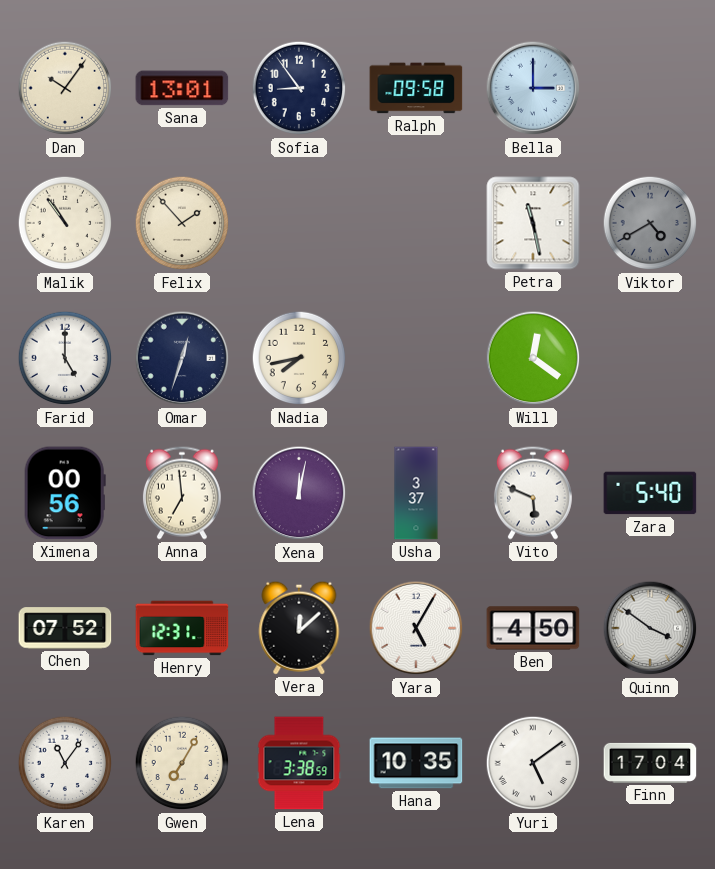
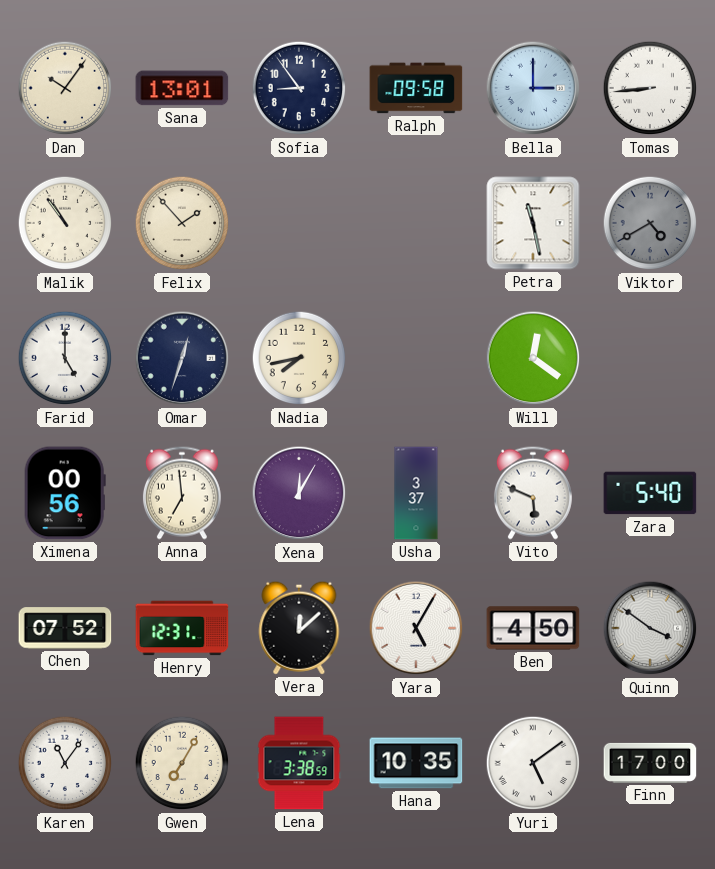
Tomas: none -> 8:44 (650, 88)
Xena: 12:02 -> 12:05 (299, 493)
Finn: 17:04 -> 17:00 (650, 763)
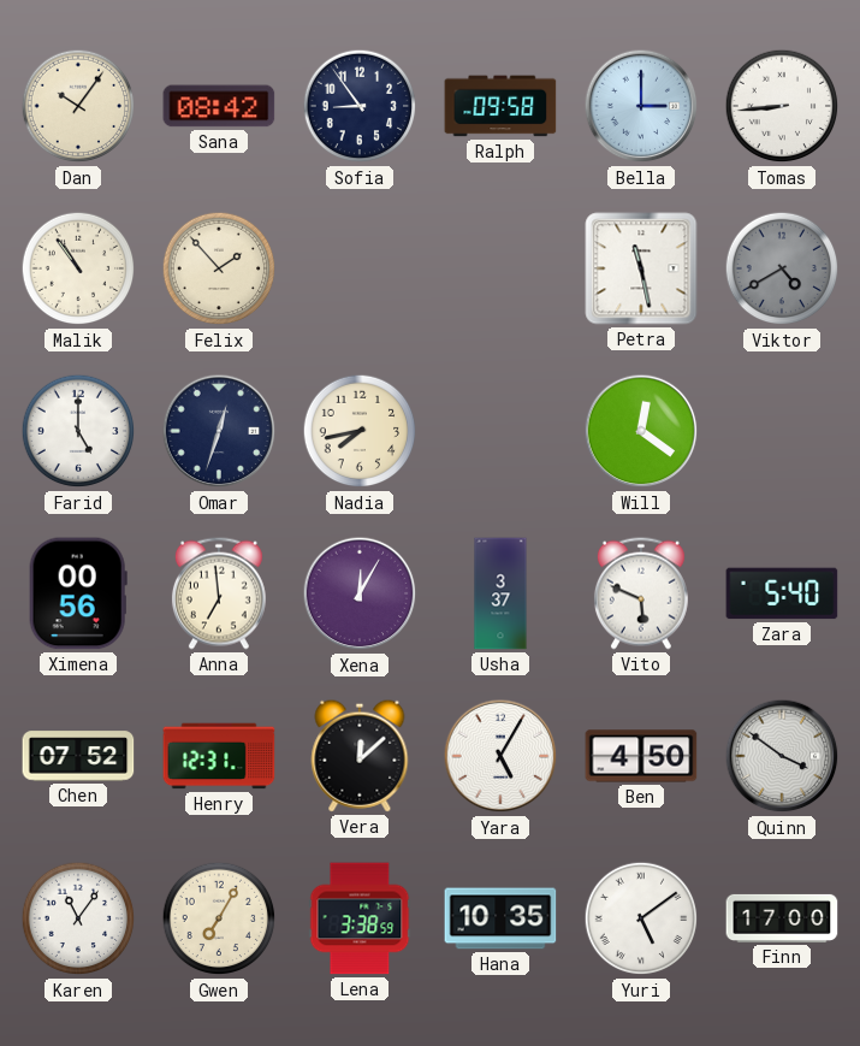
Sana: 13:01 -> 08:42 (219, 106)
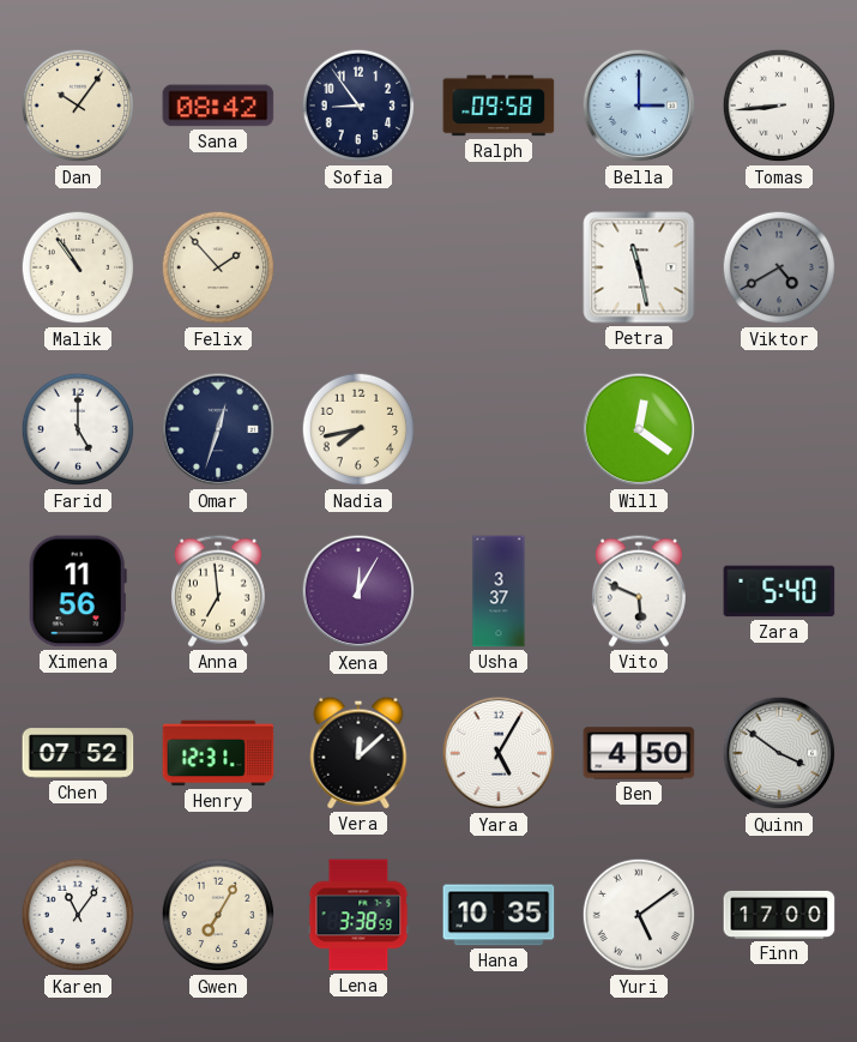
Ximena: 00:56 -> 11:56 (78, 591)
